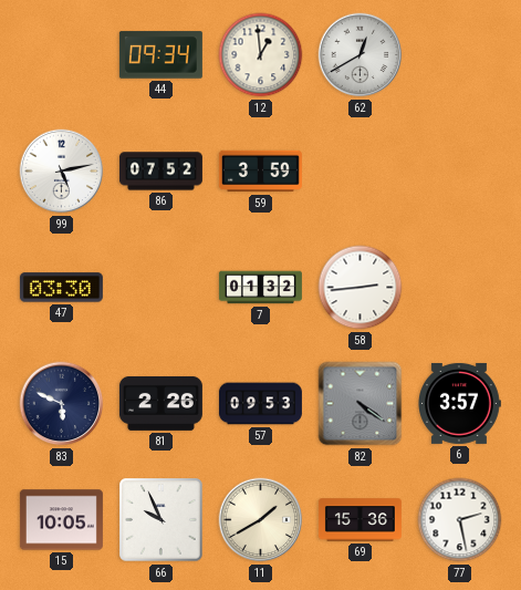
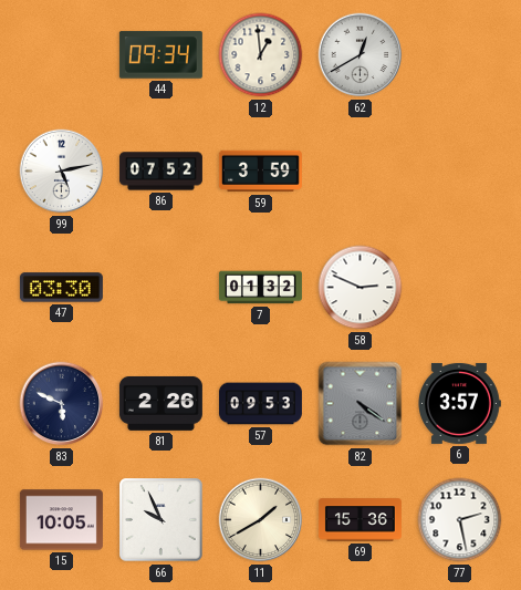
58: 2:44 -> 2:49 (361, 288)
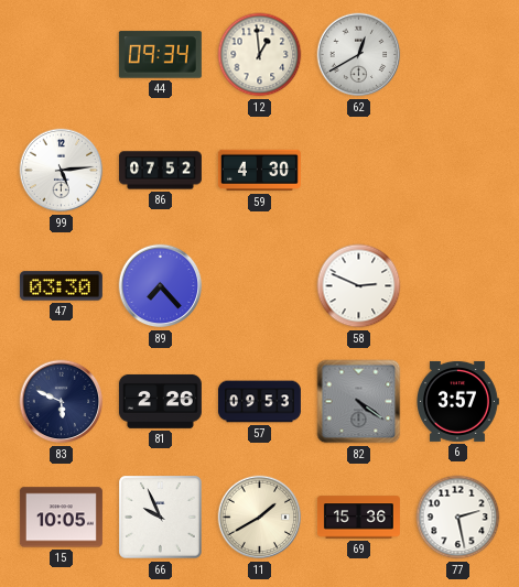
99: 5:13 -> 5:14 (62, 171)
59: 3:59 -> 4:30 (259, 171)
89: none -> 7:23 (161, 286)
7: 01:32 -> none (260, 288)
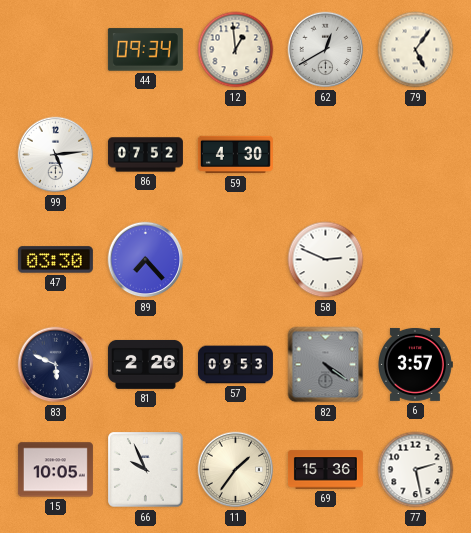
79: none -> 5:06 (416, 50)
11: 1:40 -> 1:36 (236, 470)
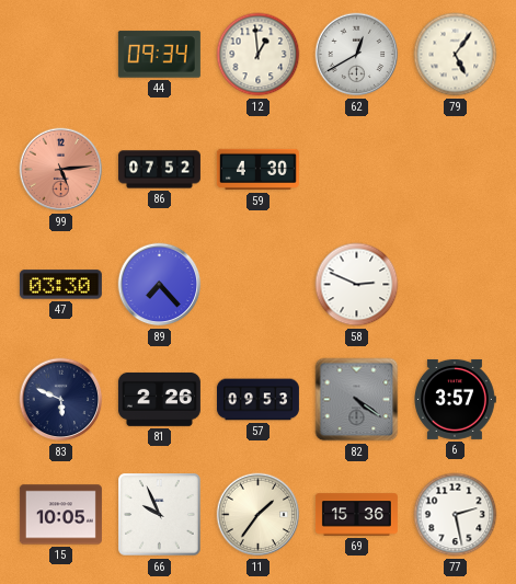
99 dial: white -> salmon (61, 170)
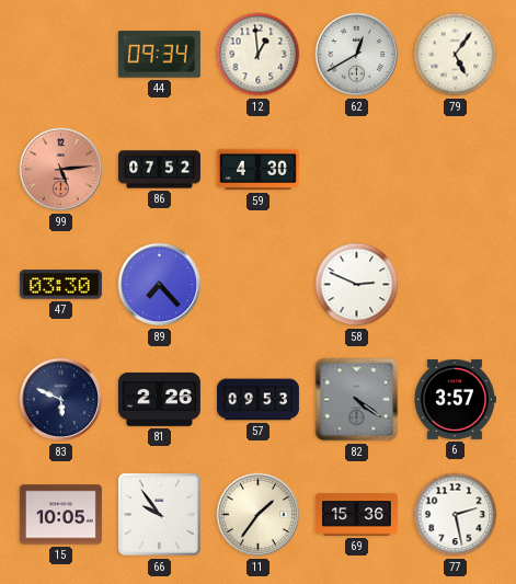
66: 9:56 -> 9:54 (160, 515)
